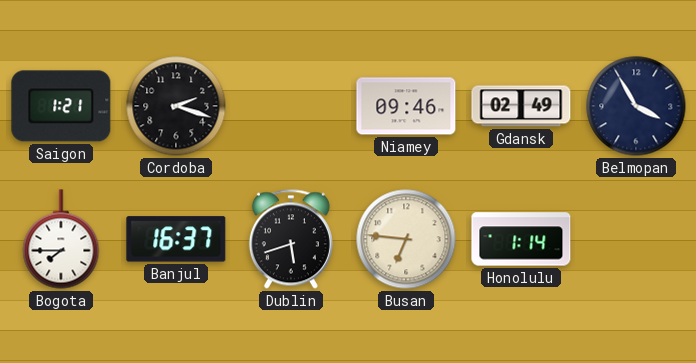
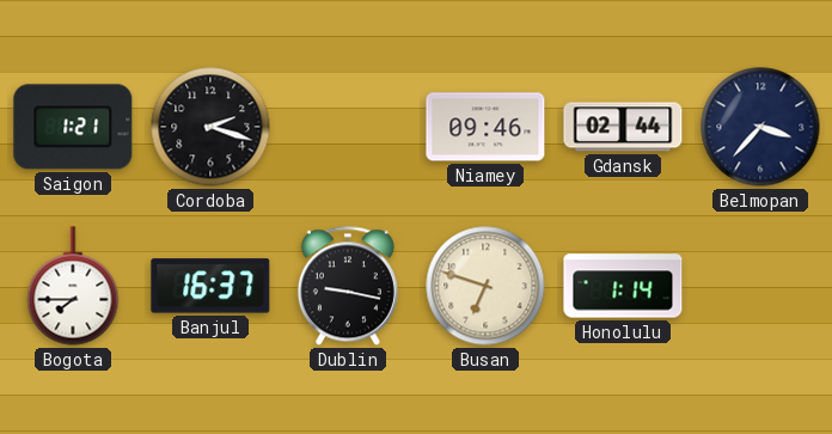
Gdansk: 02:49 -> 02:44 (623, 127)
Belmopan: 3:55 -> 3:37 (760, 127)
Dublin: 5:42 -> 9:17 (348, 286)
Busan: 6:46 -> 6:48 (485, 286)
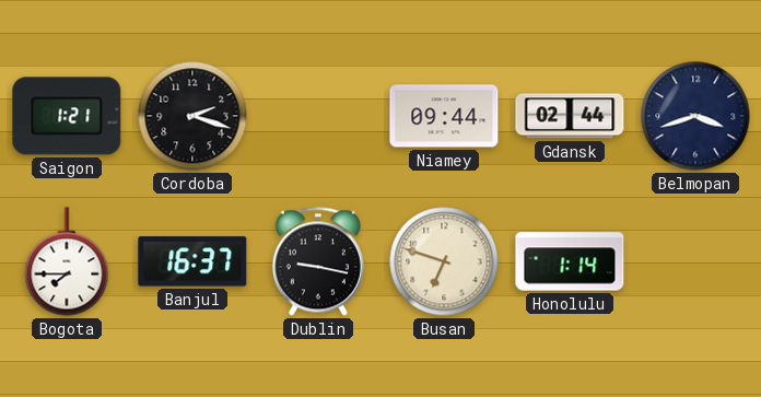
Niamey: 09:46 -> 09:44 (444, 116)
Belmopan: 3:37 -> 3:42 (695, 116)
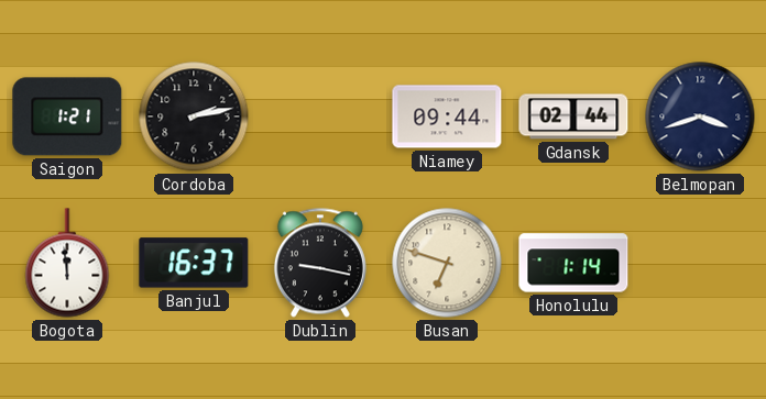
Cordoba: 2:18 -> 2:13 (194, 117)
Bogota: 7:45 -> 11:59 (67, 263)
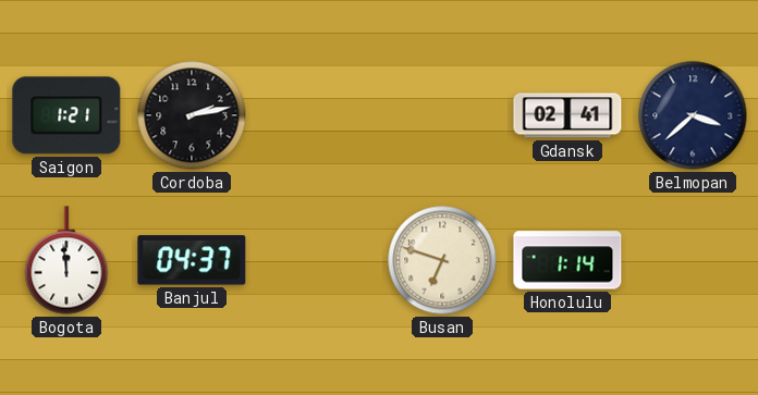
Niamey: 09:44 -> none (447, 117)
Gdansk: 02:44 -> 02:41 (567, 115)
Belmopan: 3:42 -> 3:38 (693, 115)
Banjul: 16:37 -> 04:37 (192, 260)
Dublin: 9:17 -> none (320, 263)
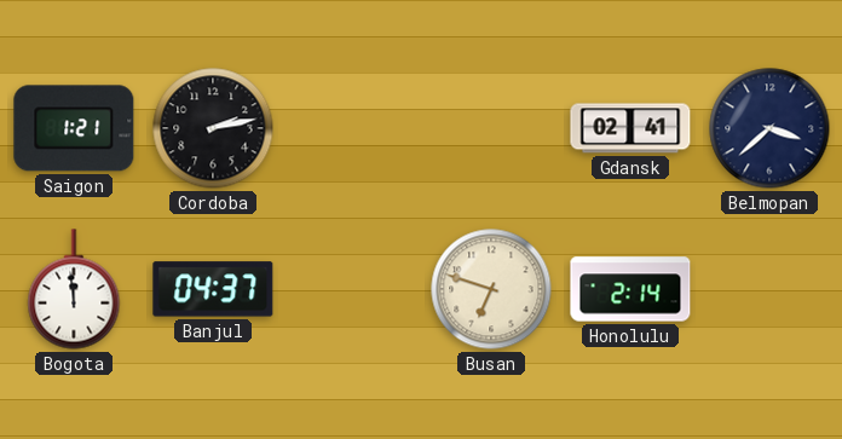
Honolulu: 1:14 -> 2:14 (630, 289)
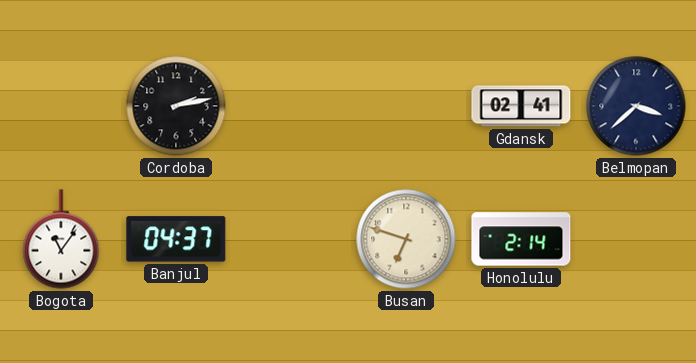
Saigon: 1:21 -> none (74, 128)
Bogota: 11:59 -> 11:06 (61, 239)
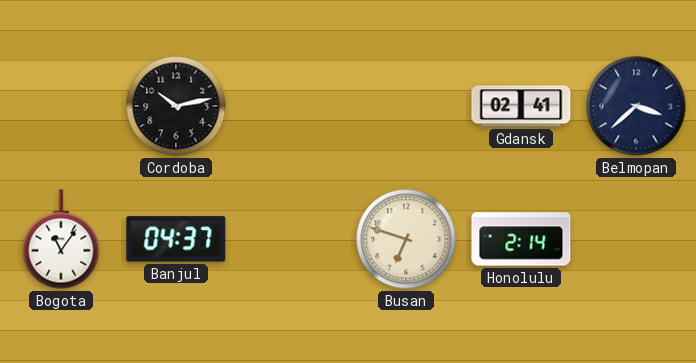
Cordoba: 2:13 -> 10:13 (176, 106)
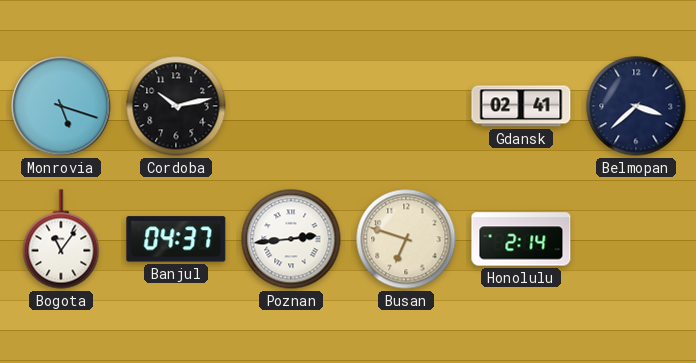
Monrovia: none -> 5:18 (61, 106)
Poznan: none -> 2:44 (291, 239)
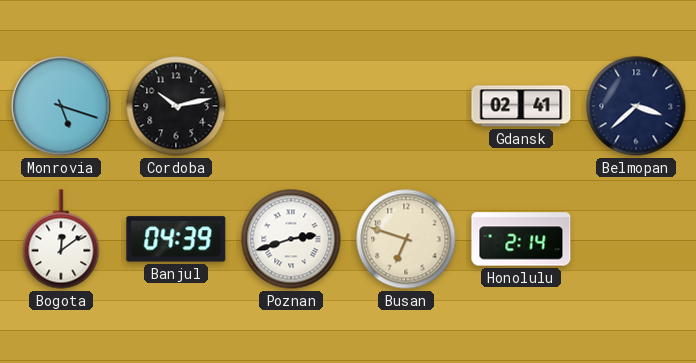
Bogota: 11:06 -> 12:09 (61, 239)
Banjul: 04:37 -> 04:39 (176, 239)
Poznan: 2:44 -> 2:42 (291, 239)
